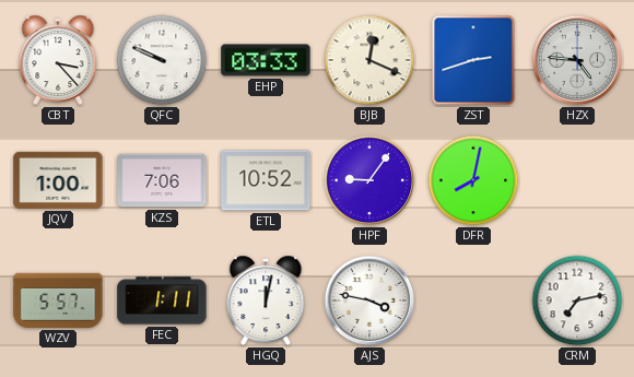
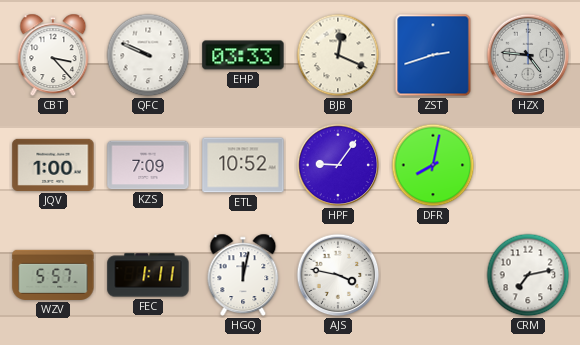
KZS: 7:06 -> 7:09 (148, 165)
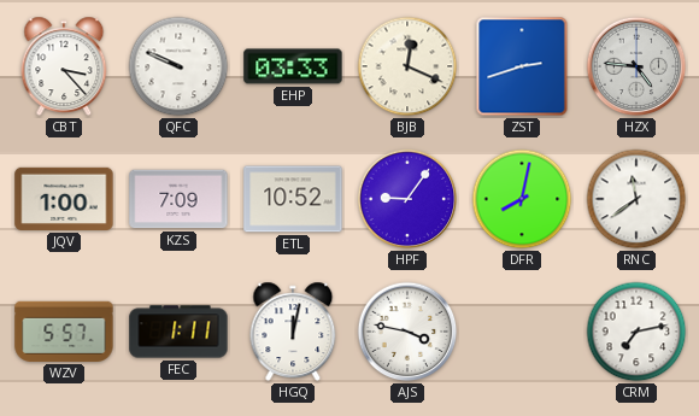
RNC: none -> 11:39 (636, 199)
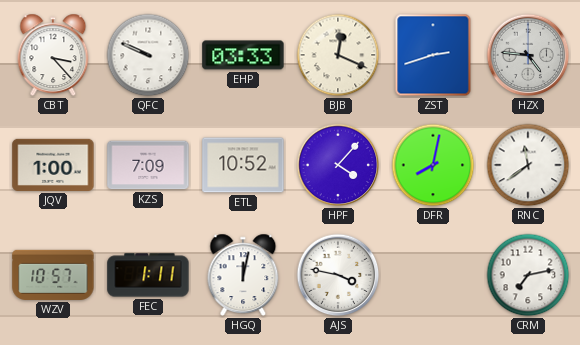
HPF: 9:06 -> 4:07 (338, 165)
WZV: 5:57 -> 10:57 (53, 275)
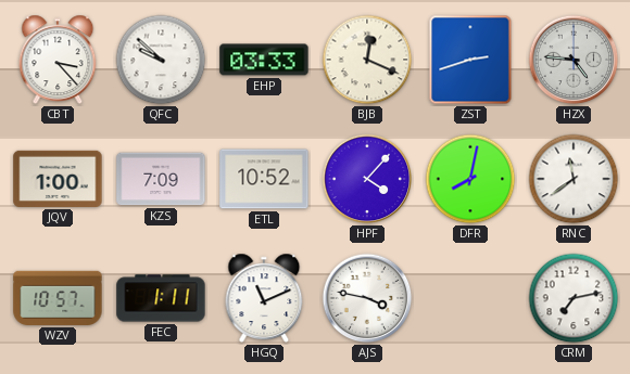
QFC: 9:49 -> 9:52 (161, 60)
HGQ: 12:02 -> 11:11 (264, 298)
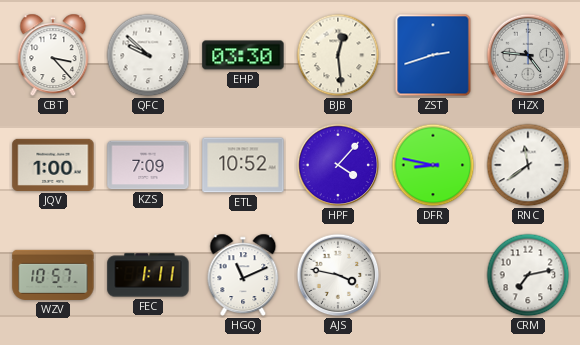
EHP: 03:33 -> 03:30 (243, 55)
BJB: 12:19 -> 12:29 (338, 55)
DFR: 8:02 -> 8:47 (433, 165)
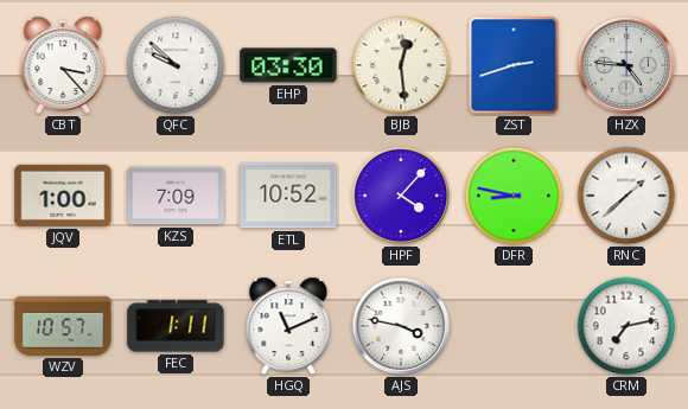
RNC: 11:39 -> 1:38 (626, 196)
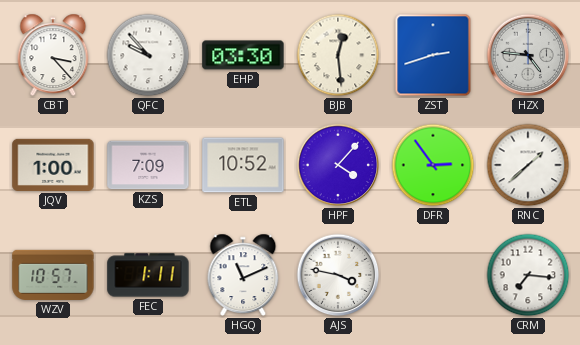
QFC: 9:52 -> 9:53 (148, 55)
DFR: 8:47 -> 2:54 (433, 165)
CRM: 7:13 -> 7:16 (528, 275)
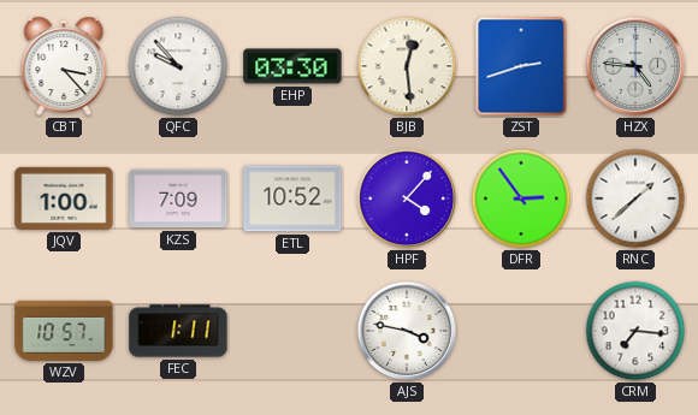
HGQ: 11:11 -> none (243, 275)
